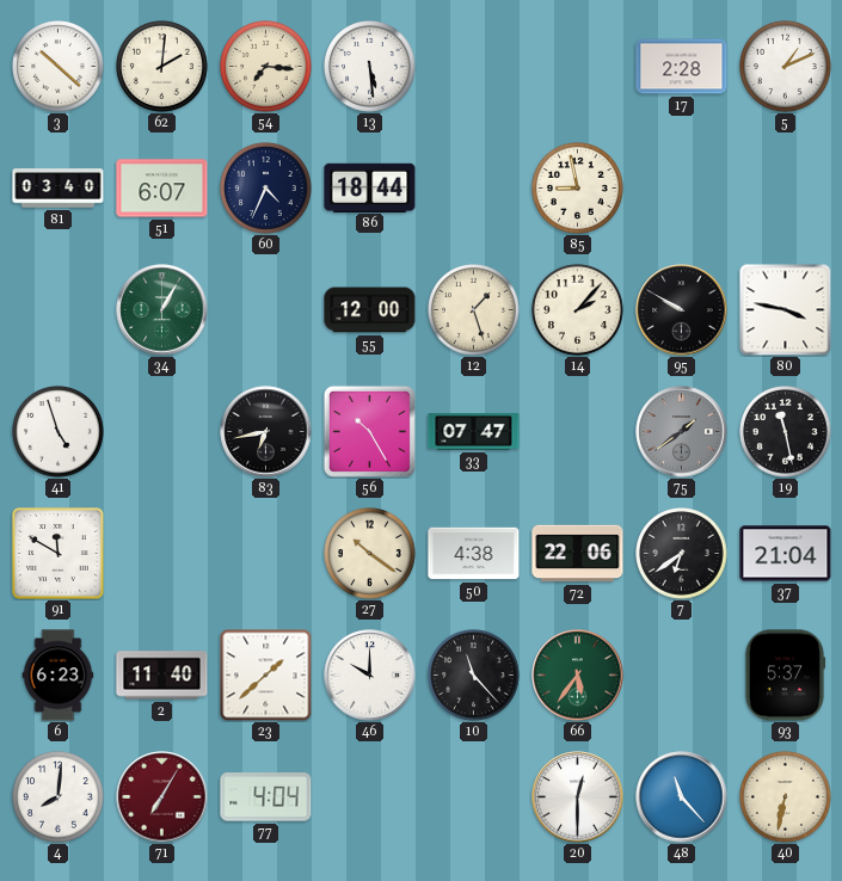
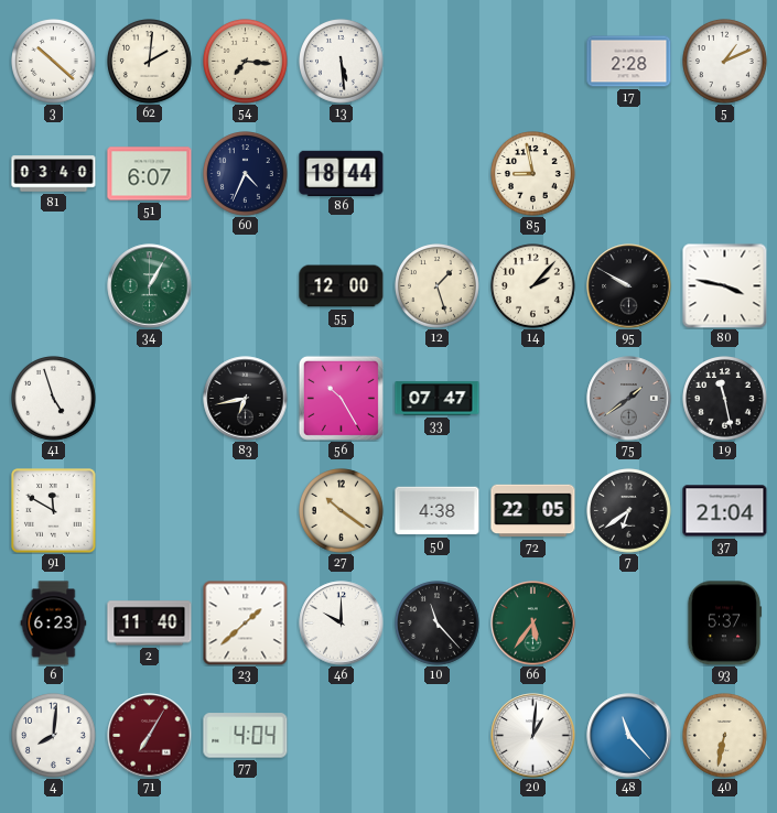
72: 22:06 -> 22:05 (533, 511)
20: 12:30 -> 1:01 (533, 736)
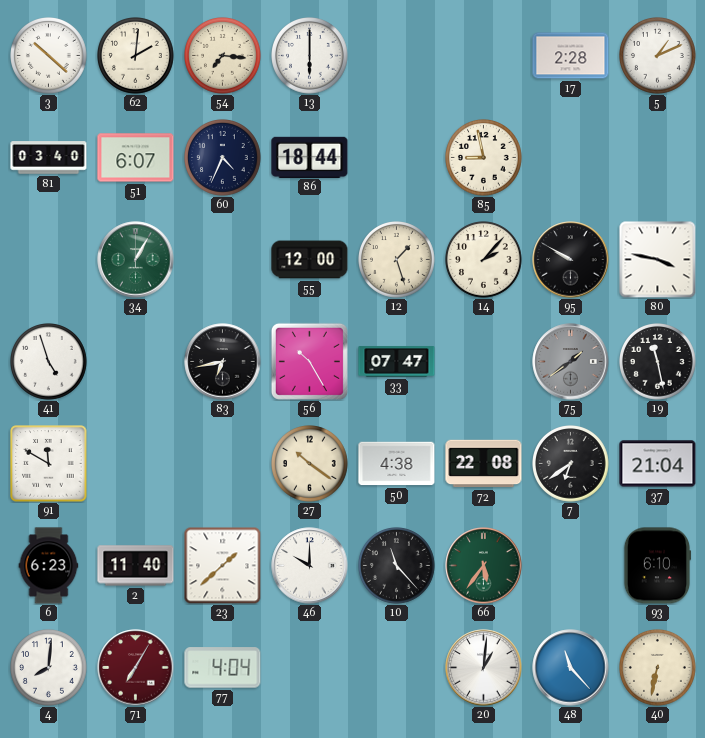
13: 5:29 -> 6:00 (310, 56)
72: 22:05 -> 22:08 (484, 464)
93: 5:37 -> 6:10 (657, 566)
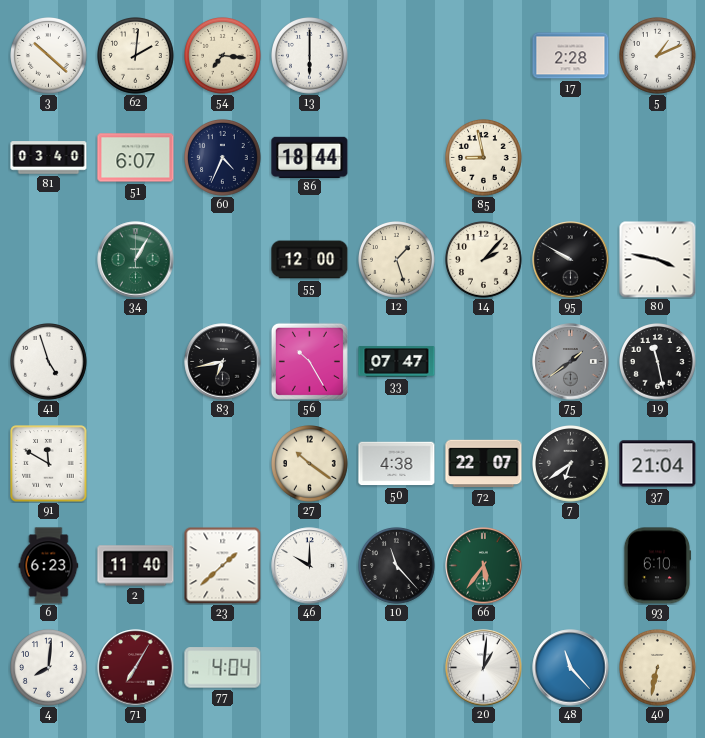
72: 22:08 -> 22:07 (484, 464)
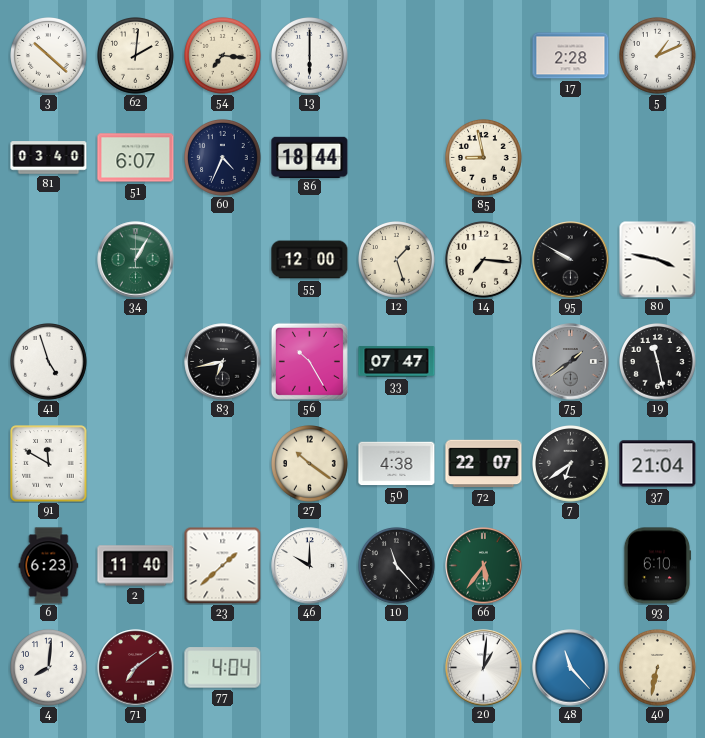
14: 2:07 -> 7:16 (484, 260)
71: 7:05 -> 7:09 (136, 668)
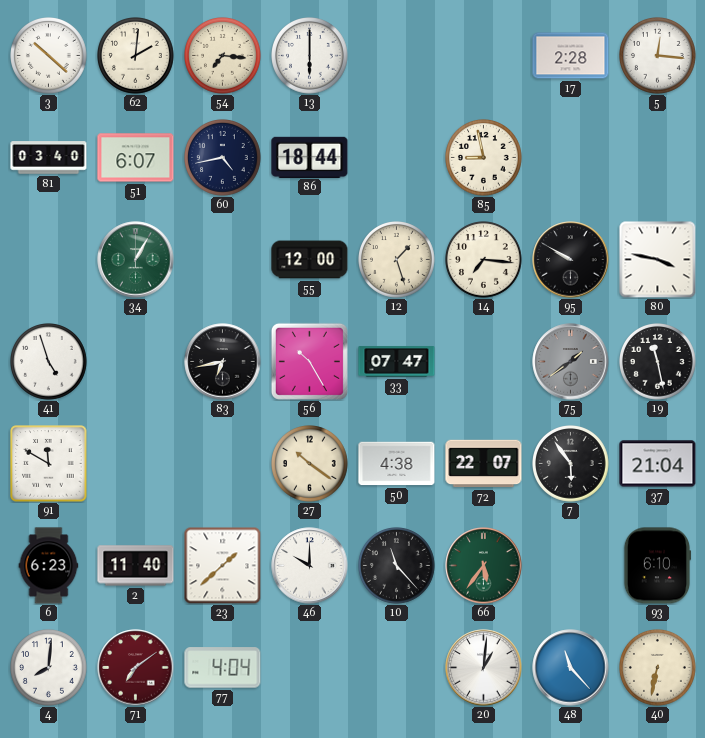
5: 1:11 -> 12:16 (658, 56)
60: 4:34 -> 4:43 (223, 158)
7: 6:39 -> 5:54 (571, 464)
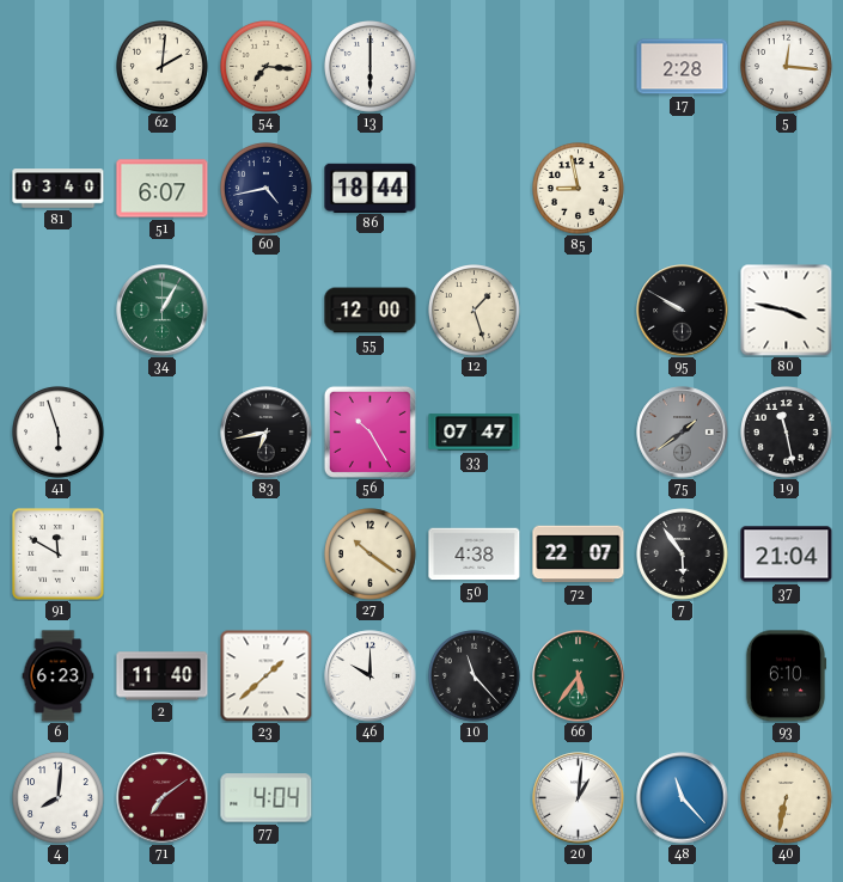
3: 10:22 -> none (49, 56)
14: 7:16 -> none (484, 260)
41: 4:57 -> 5:57 (59, 433)
